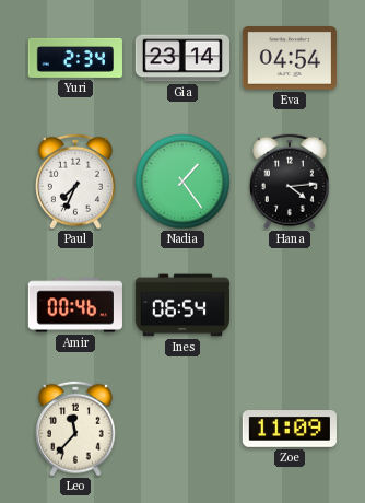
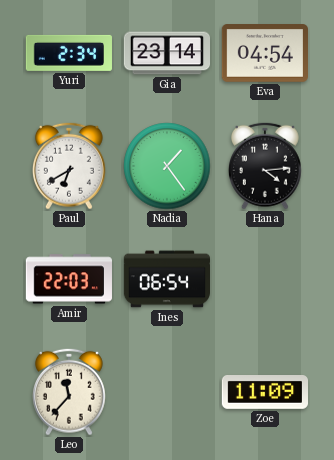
Paul: 7:34 -> 6:40 (69, 166)
Amir: 00:46 -> 22:03 (68, 279)
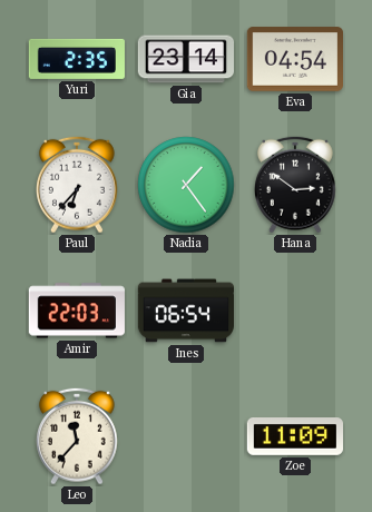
Yuri: 2:34 -> 2:35 (77, 59)
Paul: 6:40 -> 6:37 (77, 185)
Hana: 4:14 -> 2:51 (295, 185)
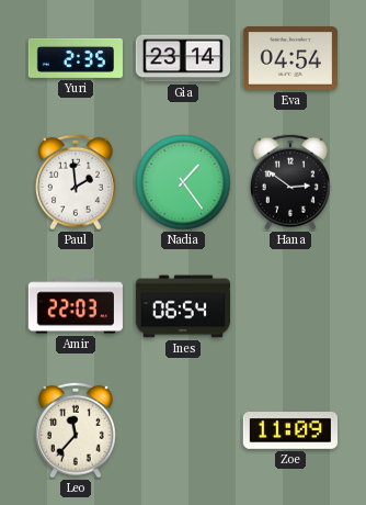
Paul: 6:37 -> 1:59 (76, 182)
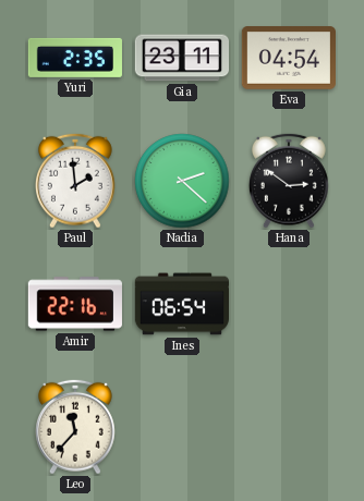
Gia: 23:14 -> 23:11 (181, 58)
Nadia: 1:24 -> 2:22 (182, 181)
Amir: 22:03 -> 22:16 (74, 304)
Zoe: 11:09 -> none (289, 431)
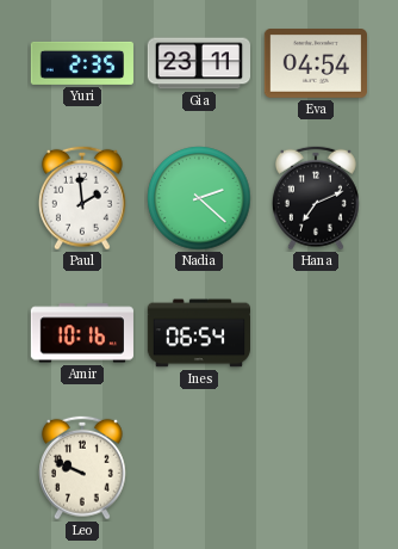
Hana: 2:51 -> 7:11 (316, 198)
Amir: 22:16 -> 10:16 (81, 333)
Leo: 11:37 -> 9:49 (82, 468)
